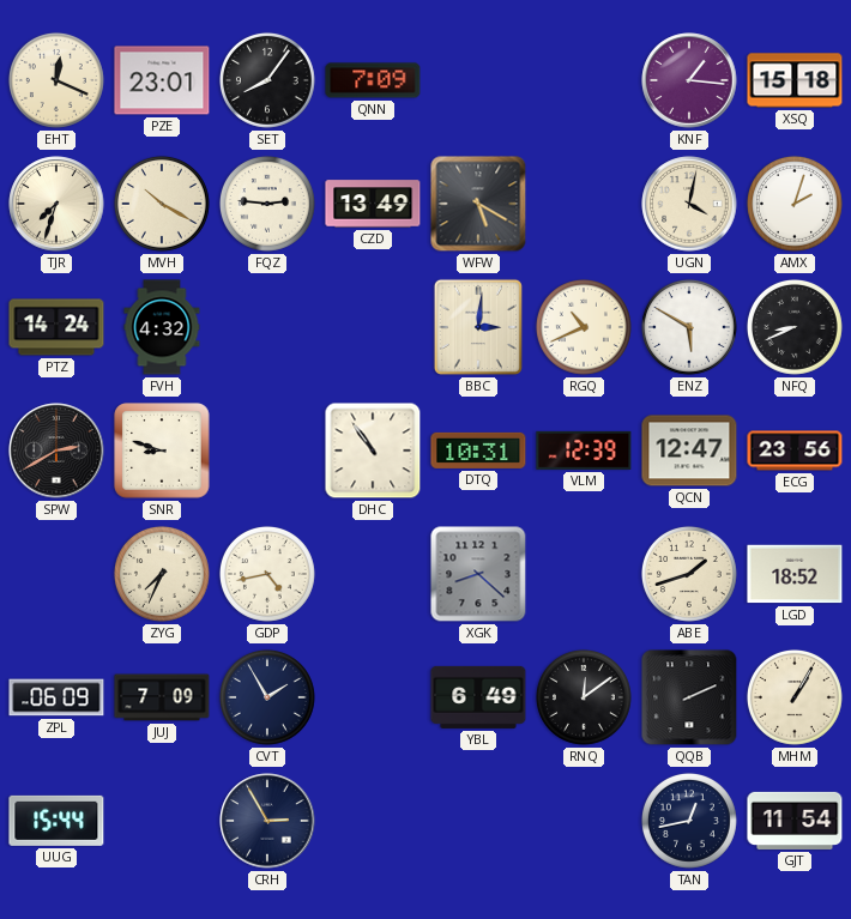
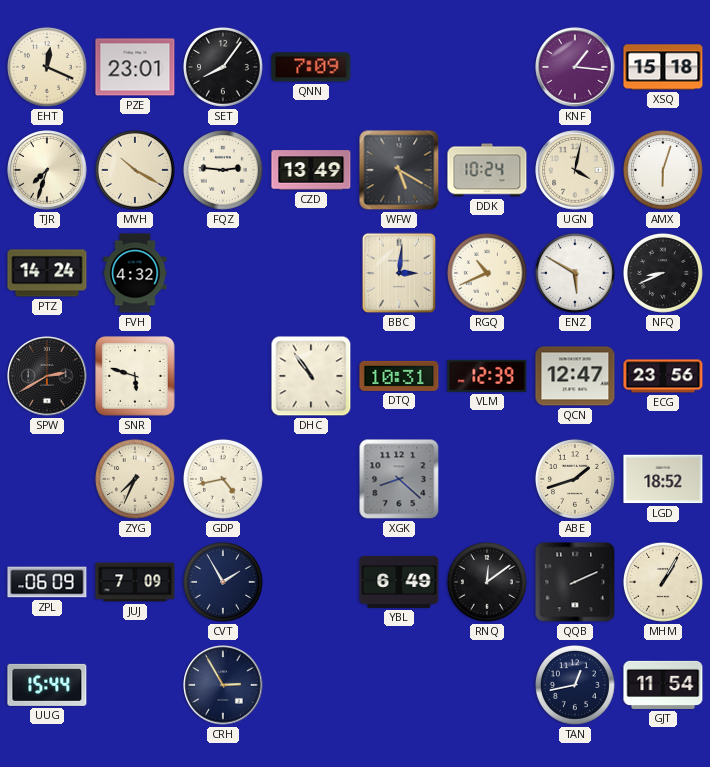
DDK: none -> 10:24 (487, 170)
AMX: 2:03 -> 6:03 (663, 170)
SNR: 8:48 -> 5:48 (135, 376)
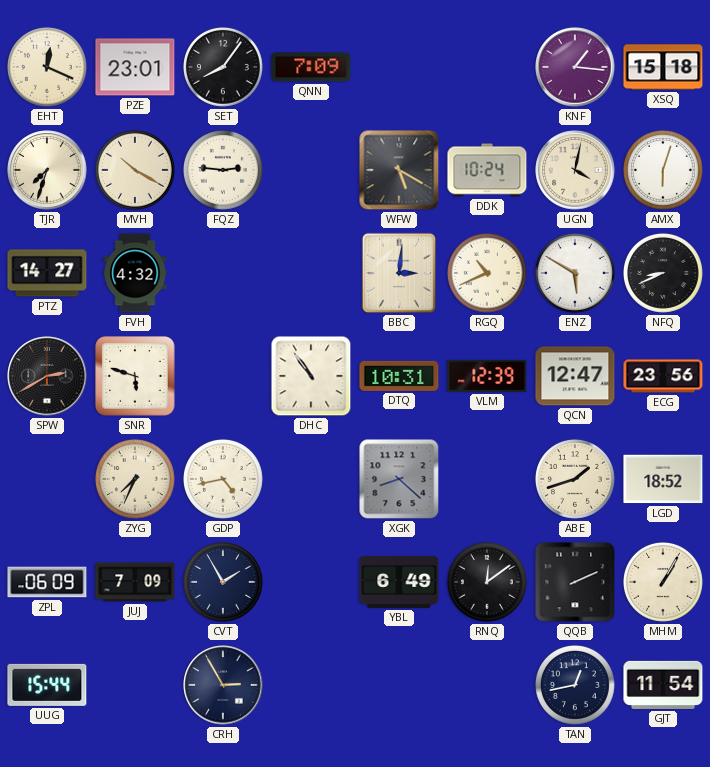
CZD: 13:49 -> none (311, 170)
PTZ: 14:24 -> 14:27 (47, 273)
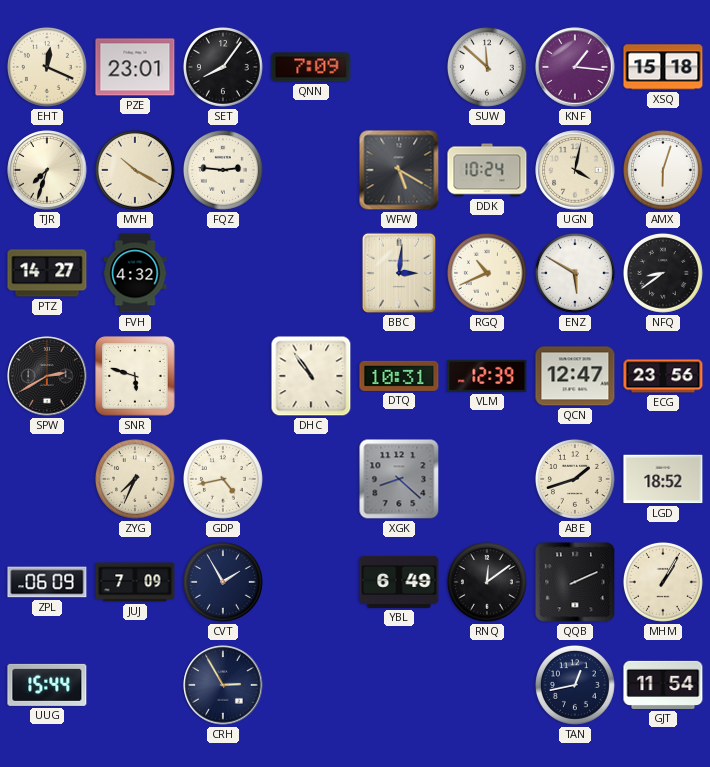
SUW: none -> 11:52 (487, 67)
NFQ: 8:41 -> 8:39 (663, 273)
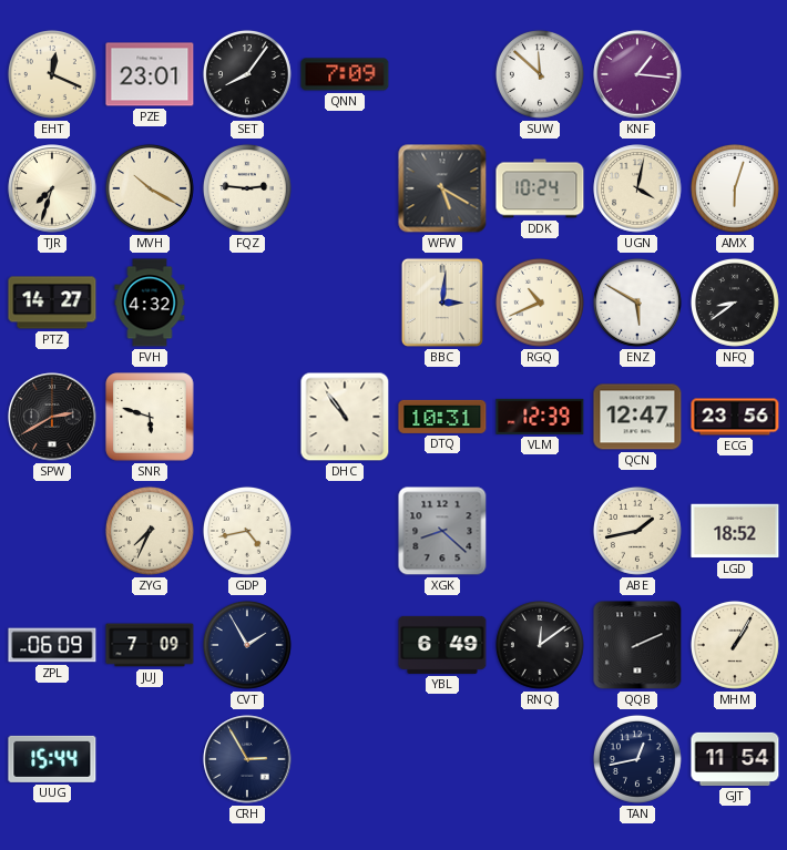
XSQ: 15:18 -> none (663, 67)
ABE: 1:42 -> 1:43 (637, 531)
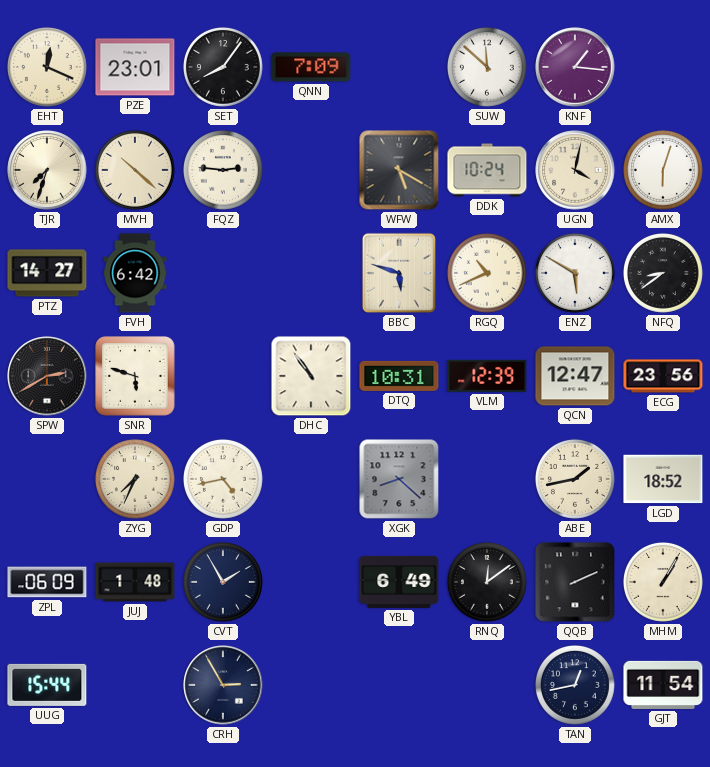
MVH: 10:20 -> 10:22 (135, 170)
FVH: 4:32 -> 6:42 (135, 273)
BBC: 3:01 -> 5:48 (399, 273)
JUJ: 7:09 -> 1:48 (135, 582)
